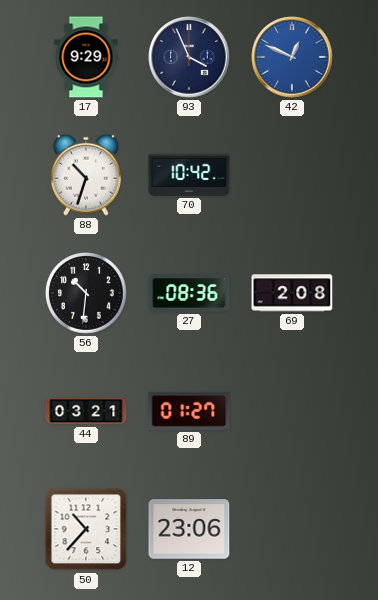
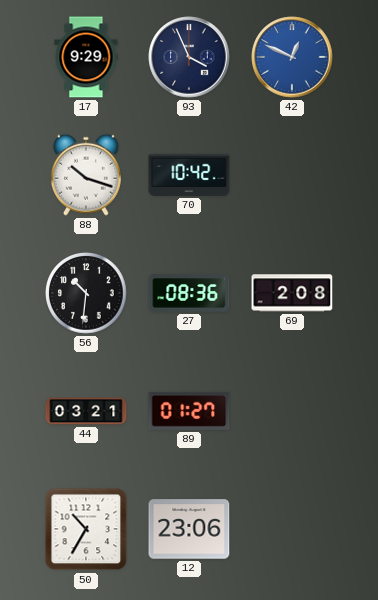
88: 10:33 -> 10:18 (86, 175)
50: 10:37 -> 10:35 (86, 529)
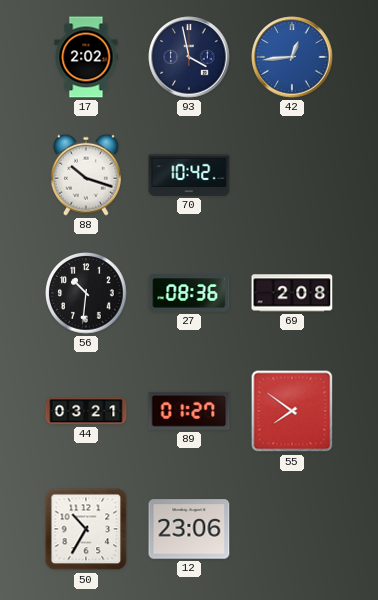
17: 9:29 -> 2:02 (86, 57)
93: 3:56 -> 3:58 (189, 57)
42: 12:49 -> 12:44 (292, 57)
55: none -> 7:51 (292, 411)
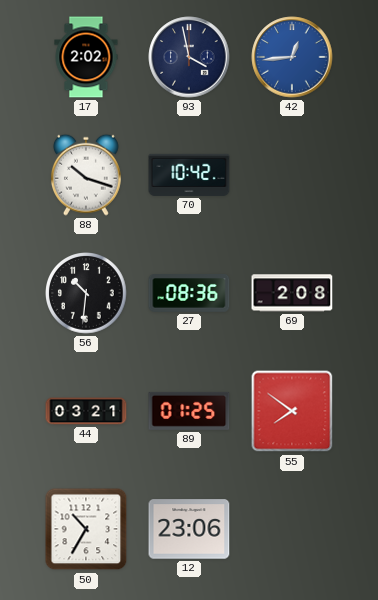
89: 01:27 -> 01:25 (189, 411)
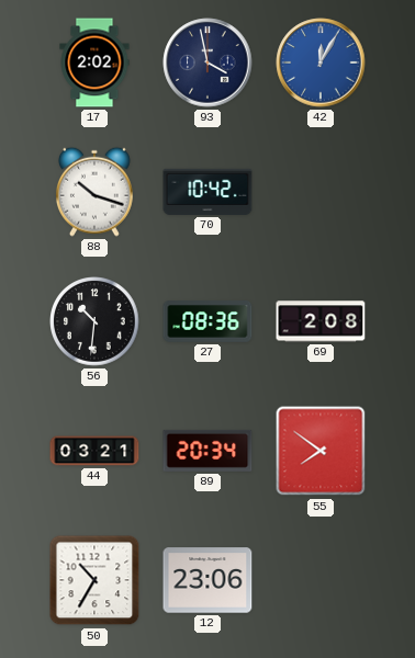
42: 12:44 -> 12:05 (321, 63)
89: 01:25 -> 20:34 (207, 451)
